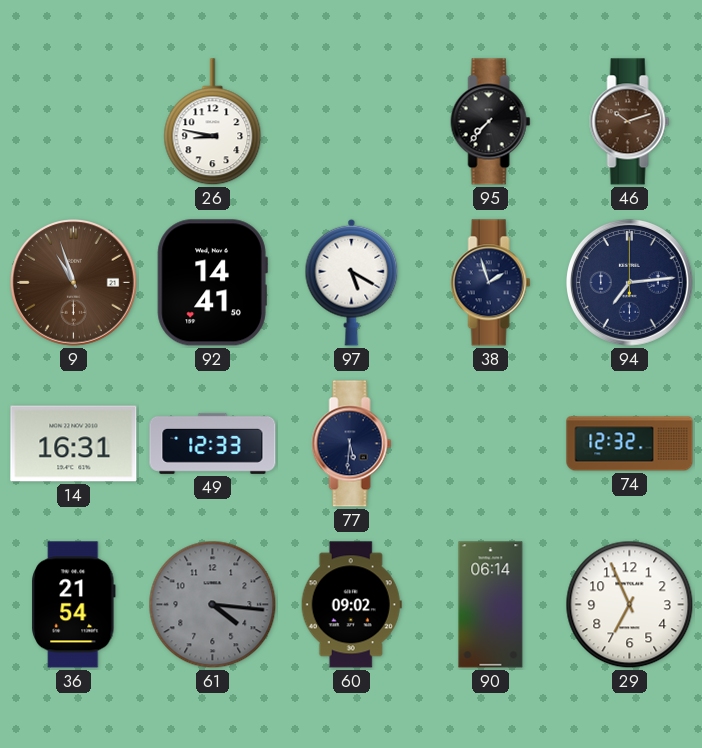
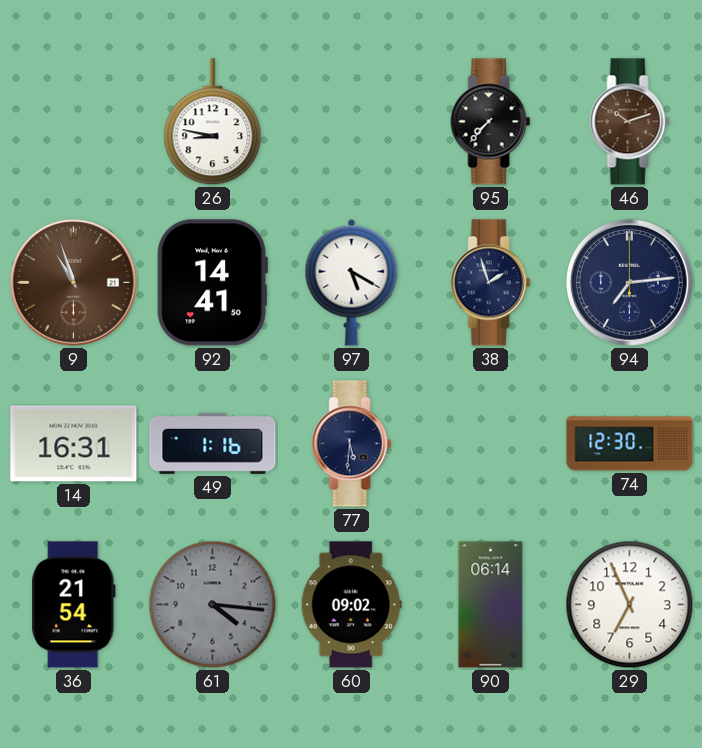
49: 12:33 -> 1:16 (213, 443)
74: 12:32 -> 12:30 (630, 444)
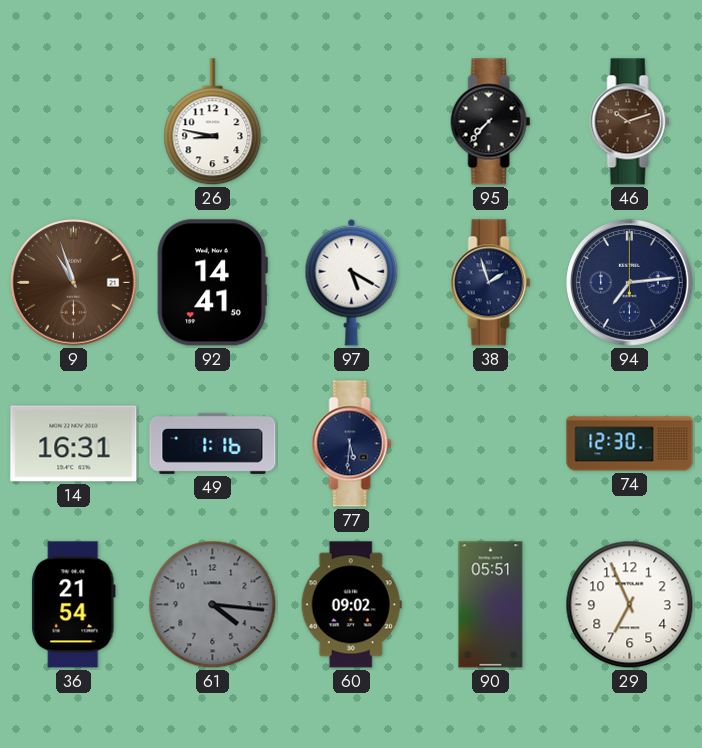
90: 06:14 -> 05:51 (491, 605)
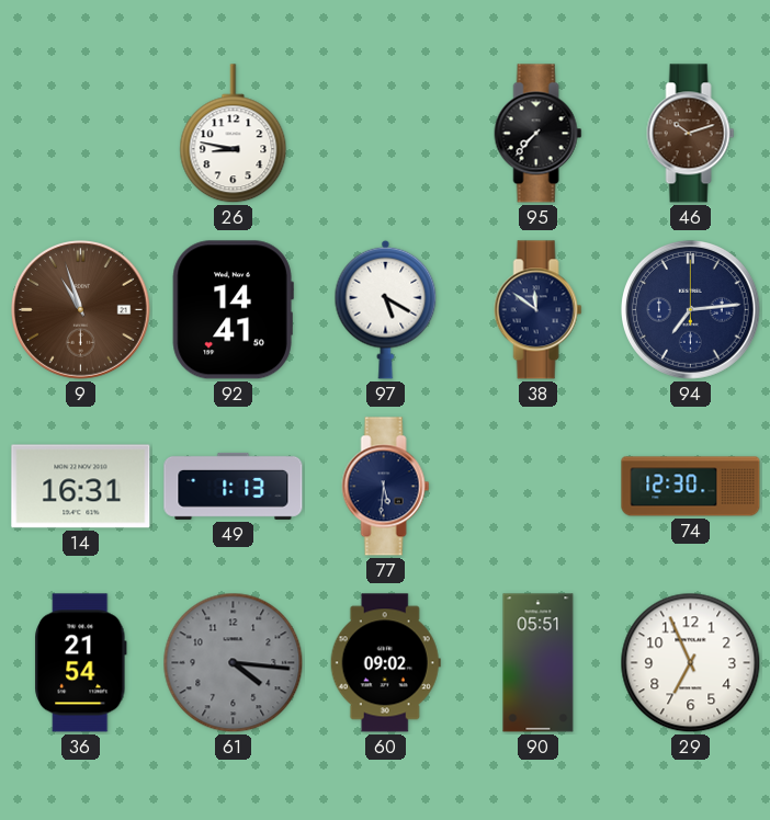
38: 1:57 -> 11:51 (539, 310)
49: 1:16 -> 1:13 (234, 486)
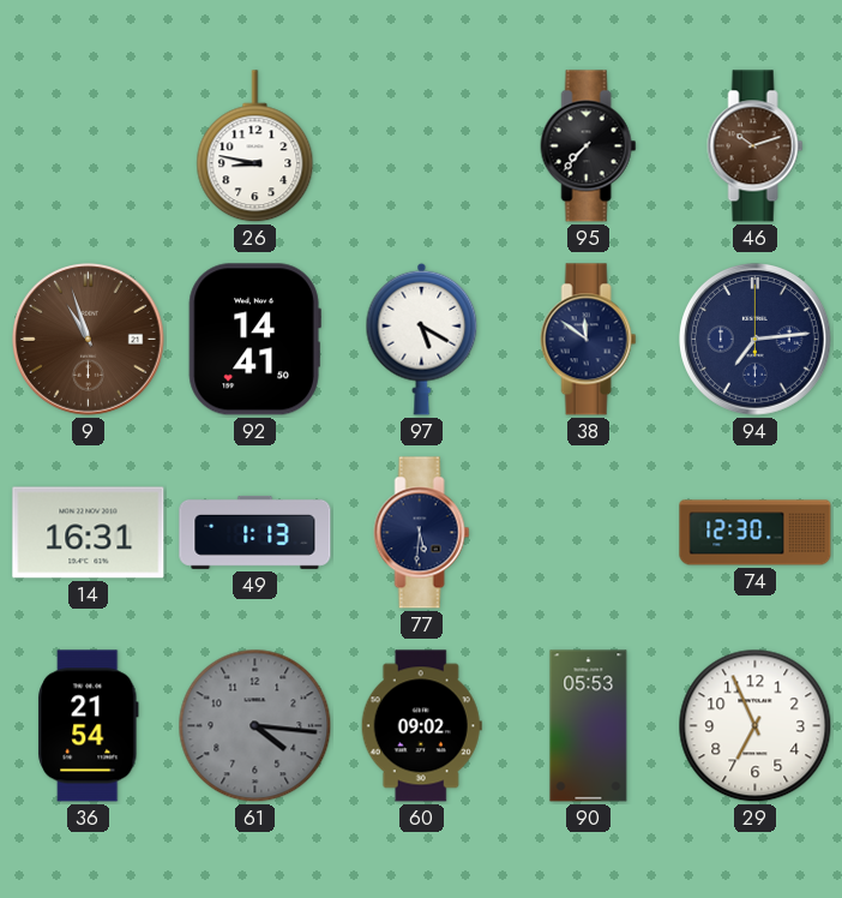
90: 05:51 -> 05:53 (589, 726)
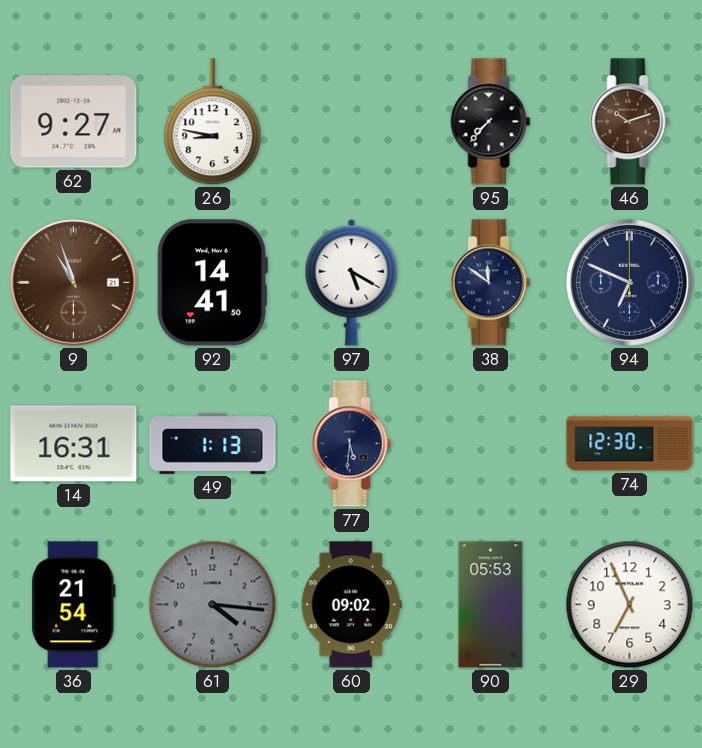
62: none -> 9:27 (74, 122)
94: 7:14 -> 6:49 (630, 283)
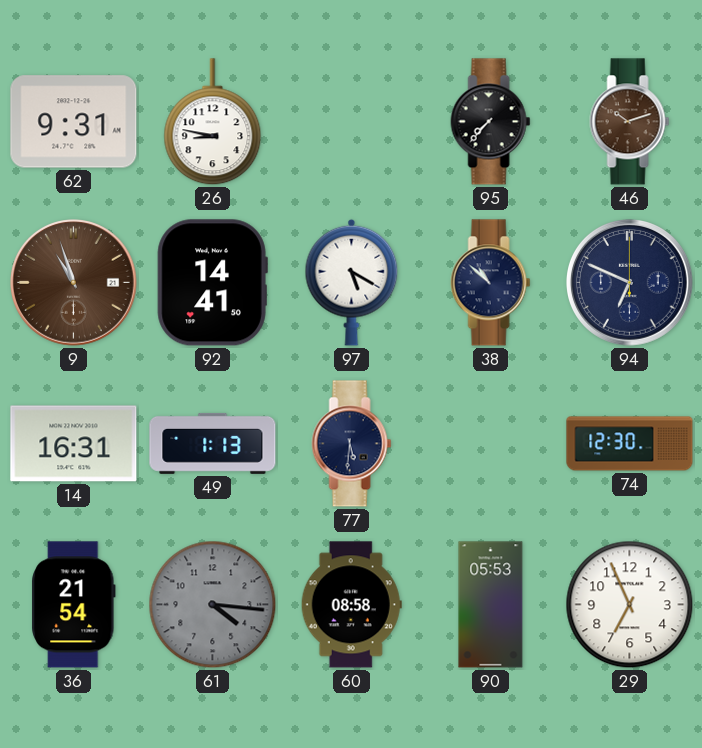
62: 9:27 -> 9:31 (74, 122)
38: 11:51 -> 10:52 (491, 283)
60: 09:02 -> 08:58 (351, 605)
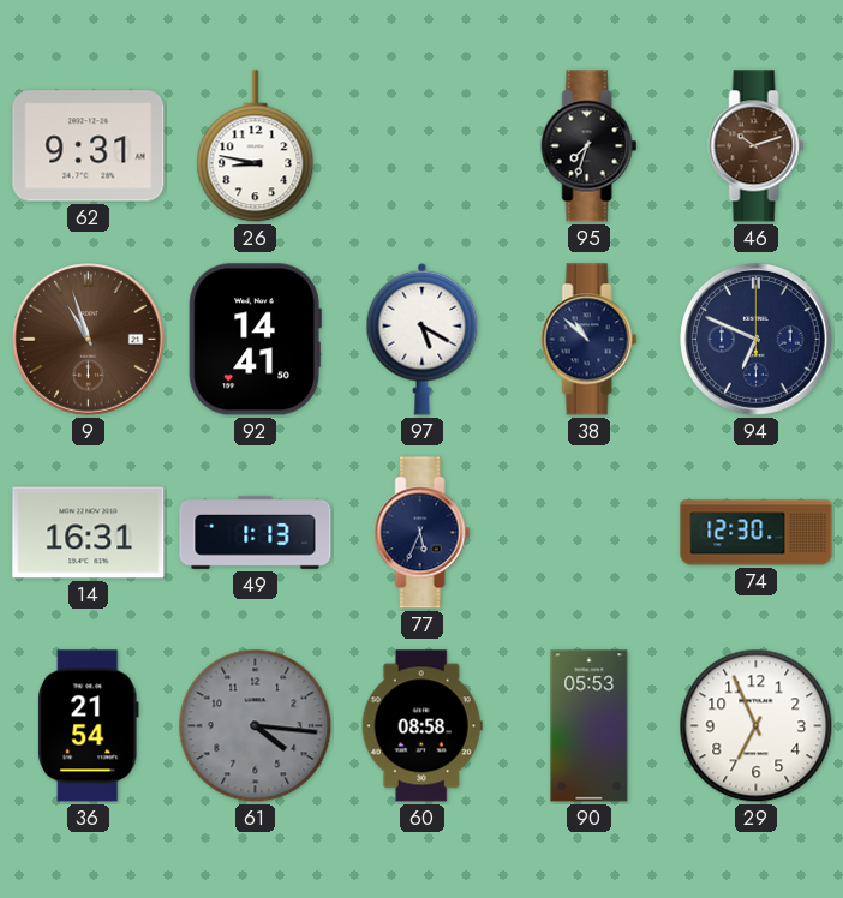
95: 7:37 -> 7:33 (590, 146)
77: 5:31 -> 5:34 (423, 533)
